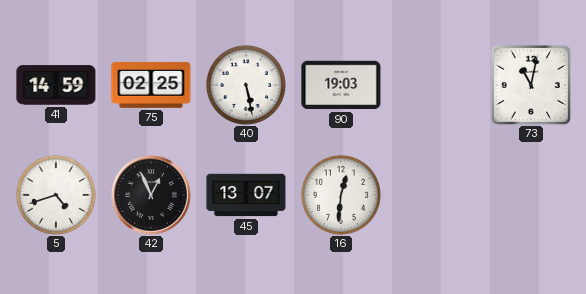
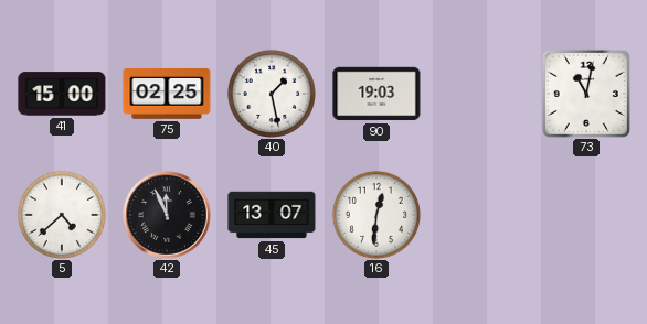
41: 14:59 -> 15:00 (62, 94)
40: 5:28 -> 1:28 (272, 94)
5: 4:42 -> 4:38 (62, 215)
42: 12:56 -> 11:56 (167, 215)
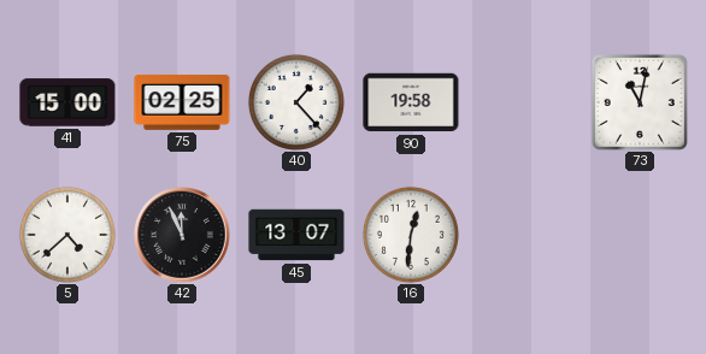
40: 1:28 -> 1:23 (296, 102)
90: 19:03 -> 19:58 (411, 102)
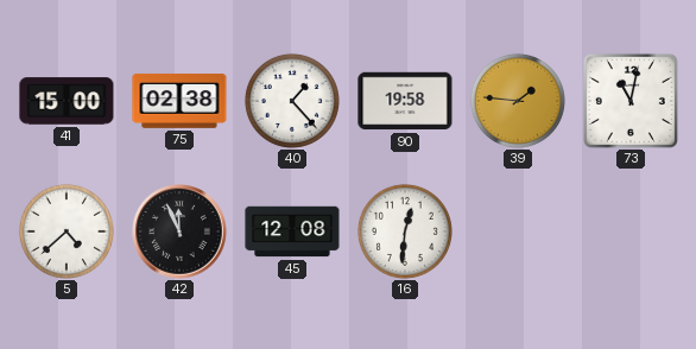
75: 02:25 -> 02:38 (179, 101)
39: none -> 1:46 (518, 101)
45: 13:07 -> 12:08 (292, 231)
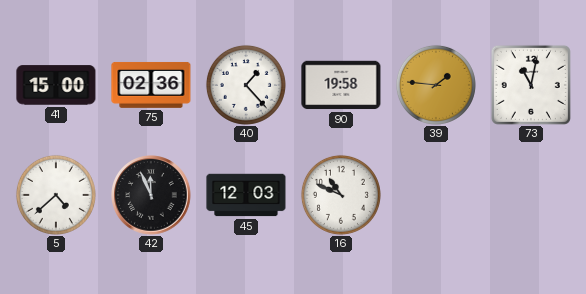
75: 02:38 -> 02:36 (151, 85)
45: 12:08 -> 12:03 (246, 195)
16: 12:31 -> 10:49 (341, 195)
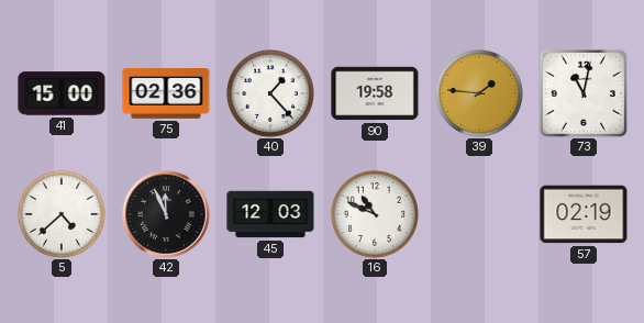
57: none -> 02:19 (584, 214)
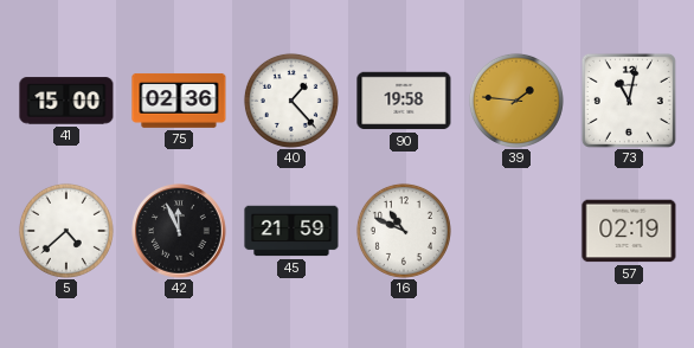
45: 12:03 -> 21:59 (291, 231)
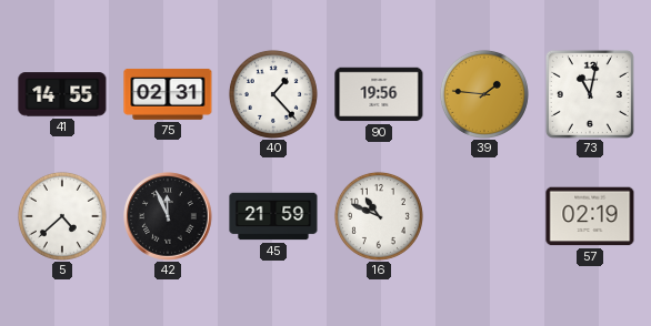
41: 15:00 -> 14:55 (62, 94)
75: 02:36 -> 02:31 (168, 94)
90: 19:58 -> 19:56 (379, 94)
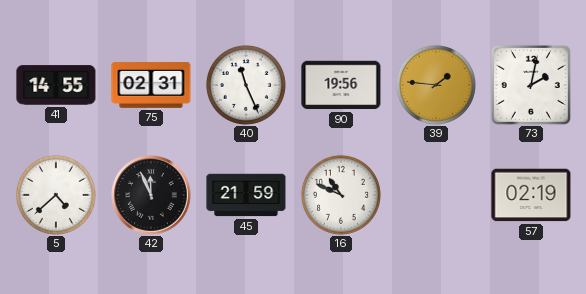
40: 1:23 -> 11:26 (246, 85)
73: 11:02 -> 2:02 (531, 85)
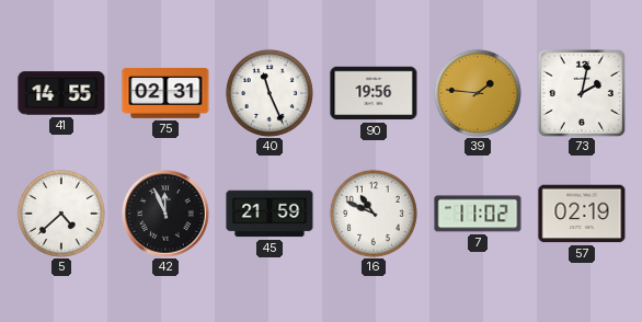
7: none -> 11:02 (478, 214)
